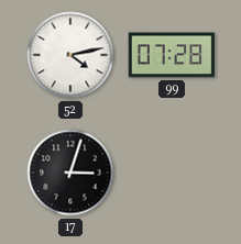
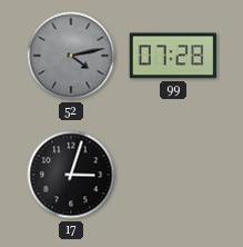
52 dial: white -> grey (71, 56)
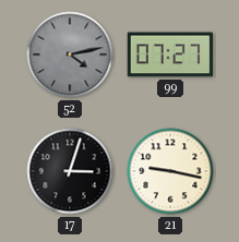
99: 07:28 -> 07:27 (169, 55)
21: none -> 9:17 (170, 171)
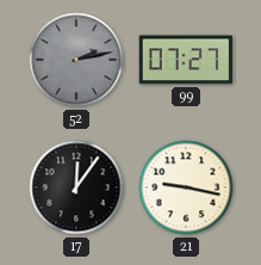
52: 4:13 -> 2:13 (76, 60)
17: 3:03 -> 12:06 (76, 187)
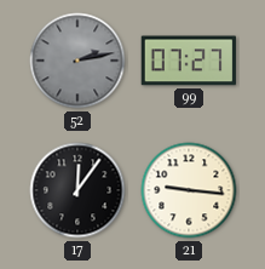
21: 9:17 -> 9:16 (189, 190)
